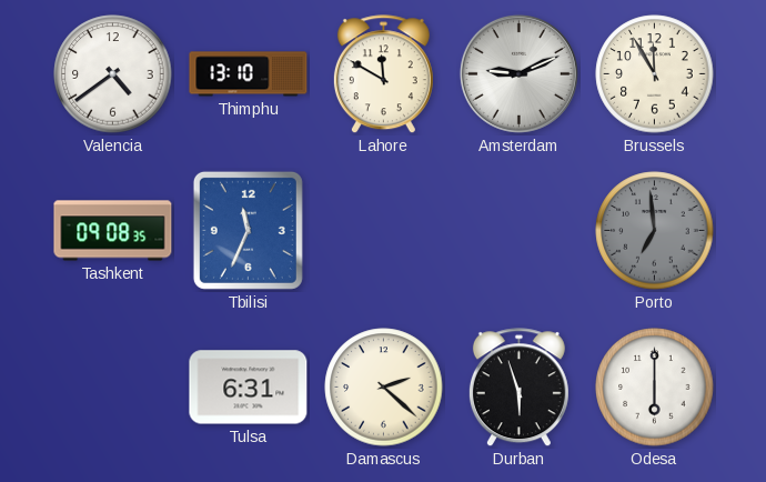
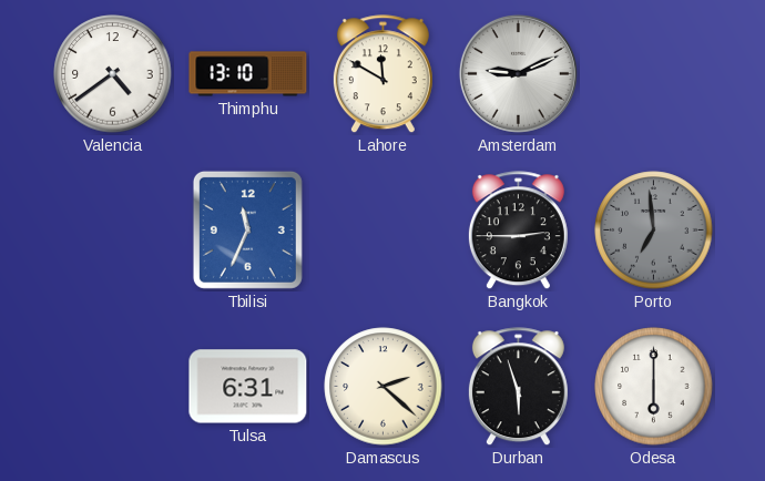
Brussels: 11:55 -> none (655, 74)
Tashkent: 09:08 -> none (113, 231)
Bangkok: none -> 2:45 (518, 231)
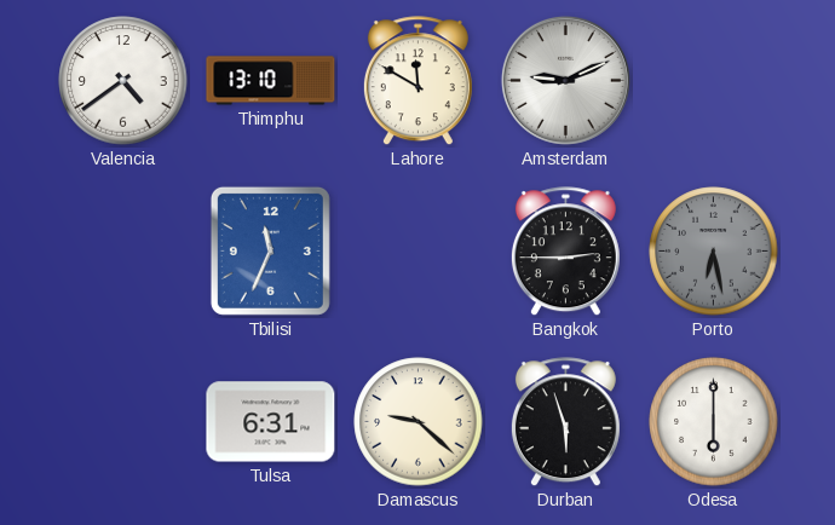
Porto: 6:59 -> 6:28 (714, 252)
Damascus: 2:22 -> 9:22 (419, 422)
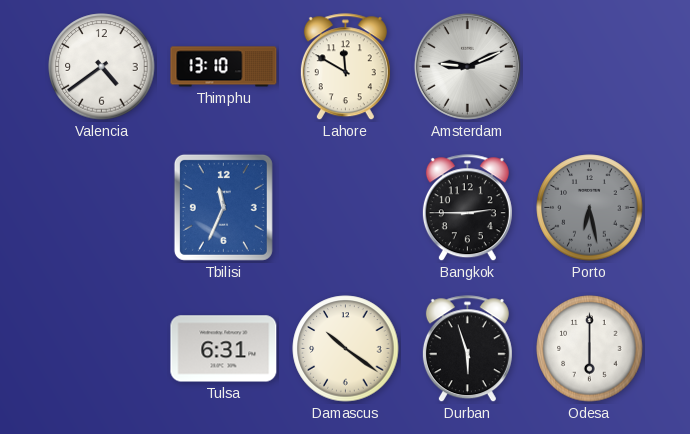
Damascus: 9:22 -> 10:21 (346, 349)
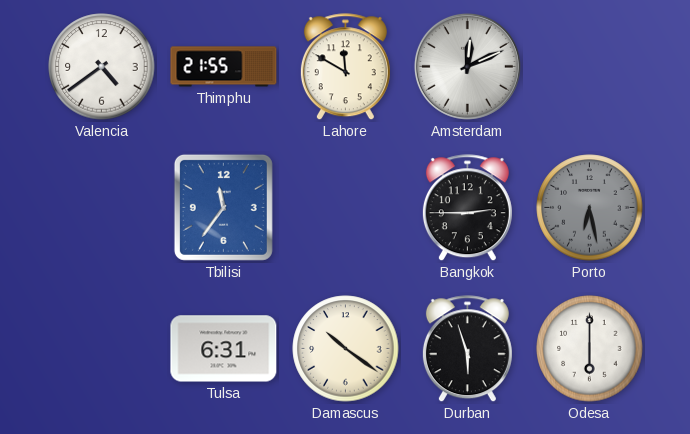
Thimphu: 13:10 -> 21:55 (224, 67)
Amsterdam: 9:11 -> 12:11 (467, 66)
Tbilisi: 11:34 -> 11:36 (223, 207)
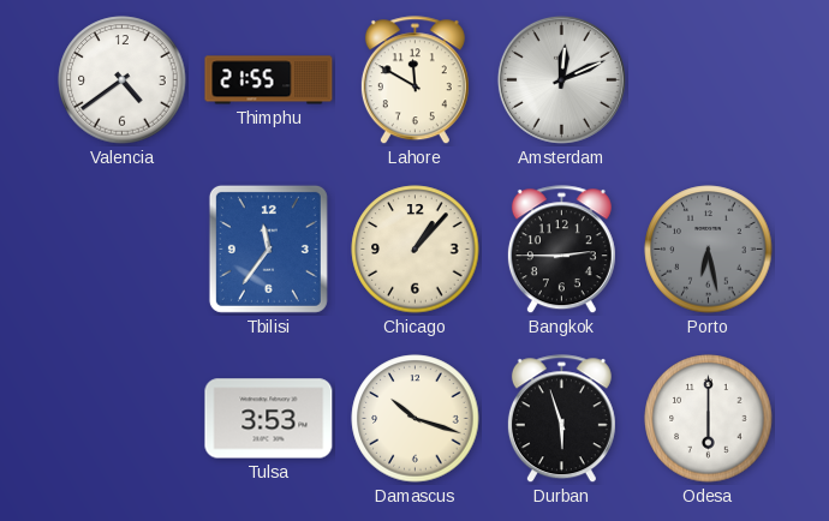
Chicago: none -> 1:07 (416, 250)
Tulsa: 6:31 -> 3:53 (269, 419)
Damascus: 10:21 -> 10:18 (416, 419)
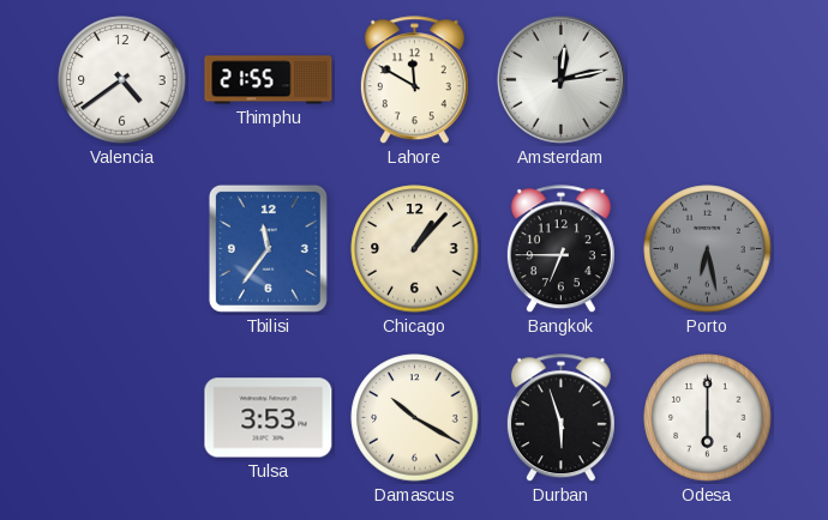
Amsterdam: 12:11 -> 12:13 (560, 79)
Bangkok: 2:45 -> 6:45 (560, 249)
Damascus: 10:18 -> 10:20 (415, 418)
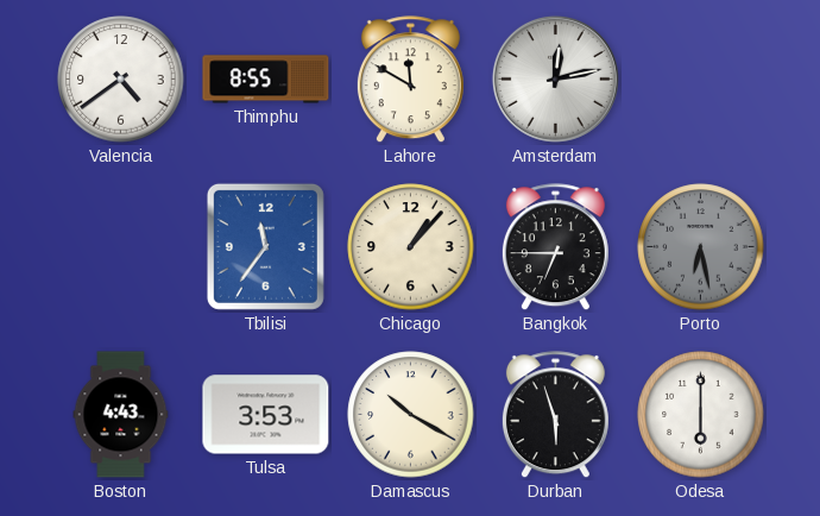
Thimphu: 21:55 -> 8:55 (266, 80)
Boston: none -> 4:43 (121, 415)
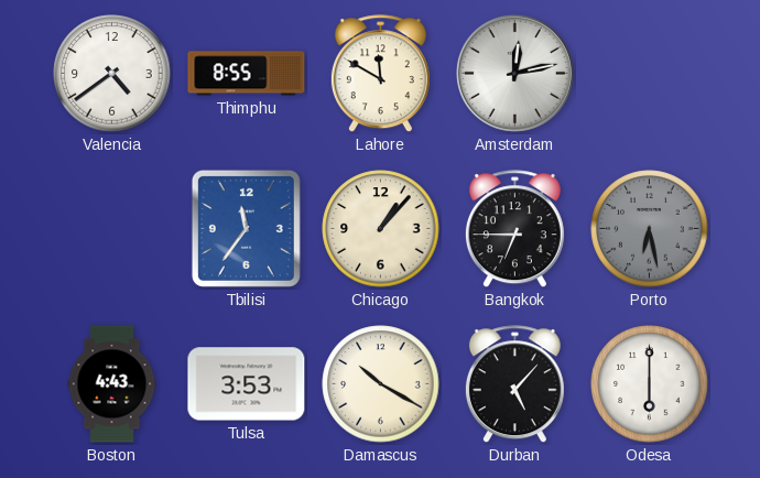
Durban: 5:57 -> 5:07 (514, 384)
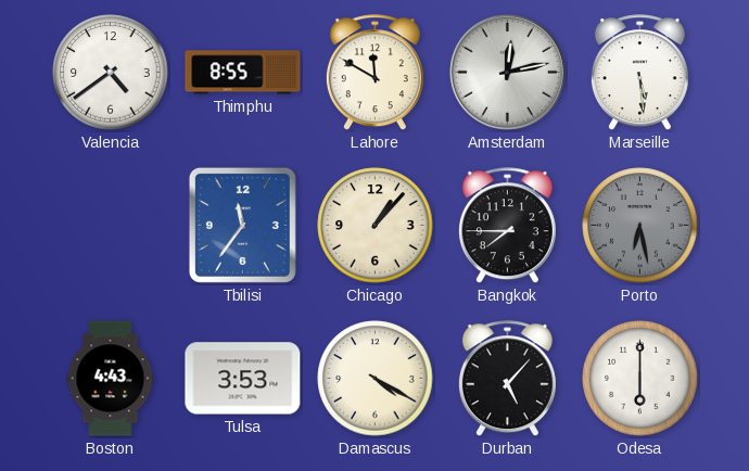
Marseille: none -> 5:29 (639, 73)
Bangkok: 6:45 -> 7:45 (507, 226)
Damascus: 10:20 -> 4:20 (376, 379)
